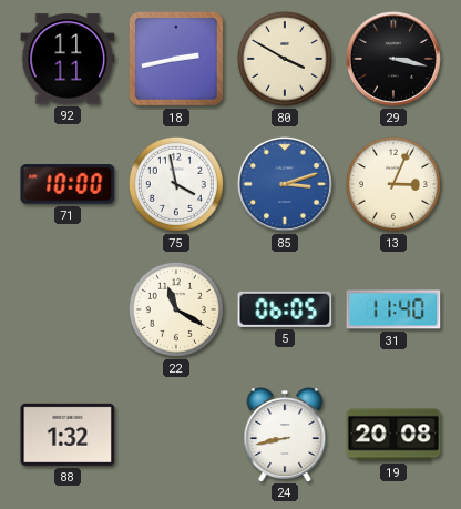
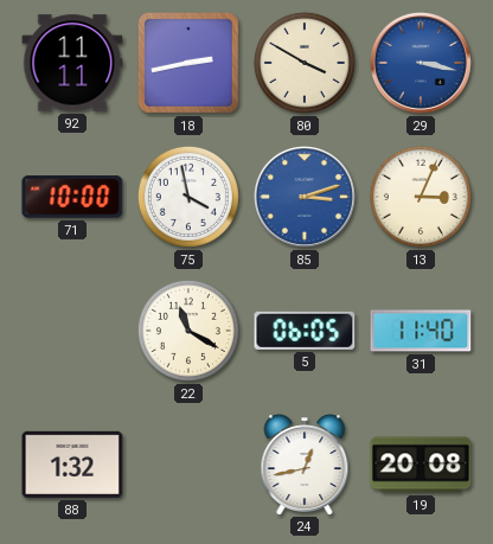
29 dial: black -> blue (421, 63)
24: 8:43 -> 12:43 (305, 465)
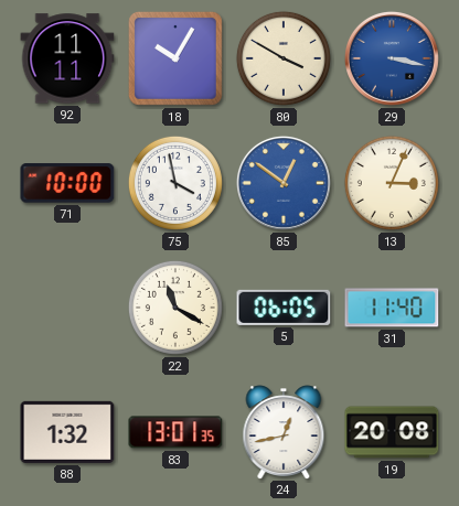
18: 2:43 -> 10:05 (175, 58)
85: 3:12 -> 12:51 (284, 183)
83: none -> 13:01 (175, 432)
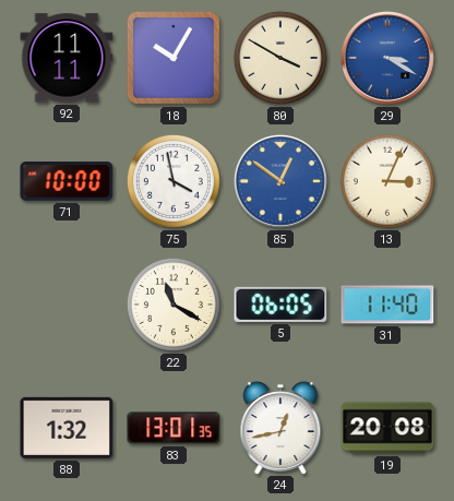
29: 3:17 -> 3:20 (387, 58)
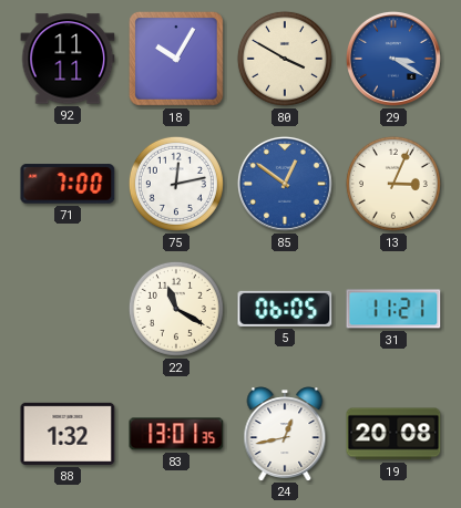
71: 10:00 -> 7:00 (68, 184)
75: 3:58 -> 12:13 (176, 184)
31: 11:40 -> 11:21 (393, 309)
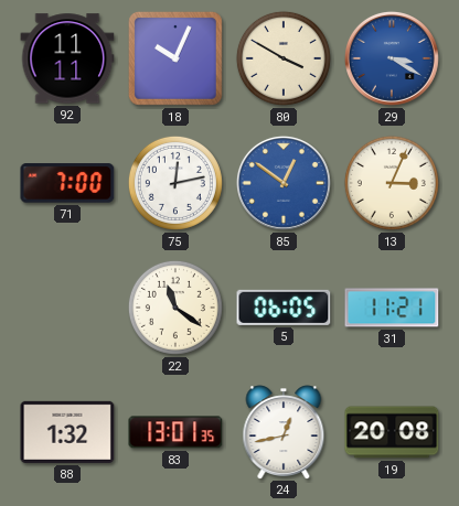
18: 10:05 -> 10:04 (175, 58)
22: 11:20 -> 11:21 (175, 308)
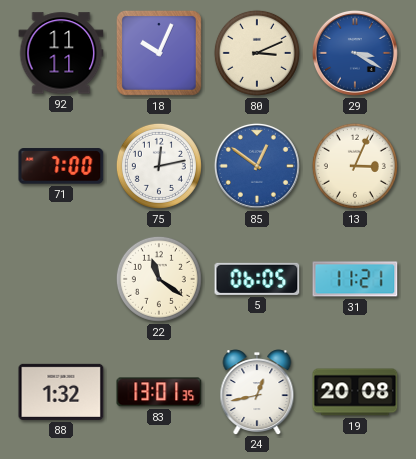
80: 3:50 -> 3:11 (257, 53)
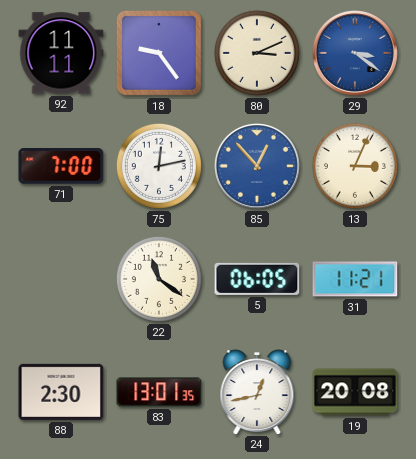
18: 10:04 -> 9:24 (159, 53)
29: 3:20 -> 3:21 (355, 53)
85: 12:51 -> 12:53 (257, 166)
88: 1:32 -> 2:30 (61, 392)
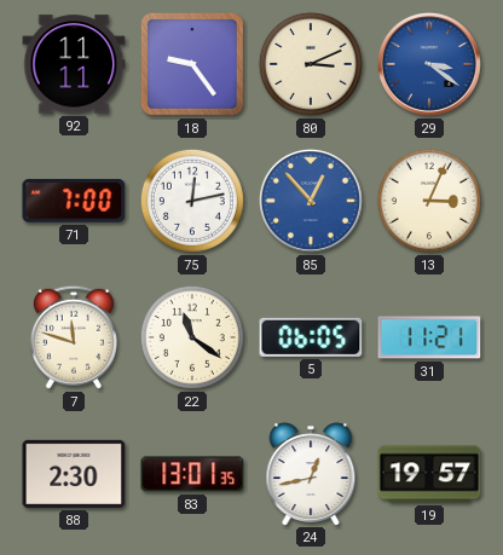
7: none -> 11:48 (74, 337)
19: 20:08 -> 19:57 (429, 474)
